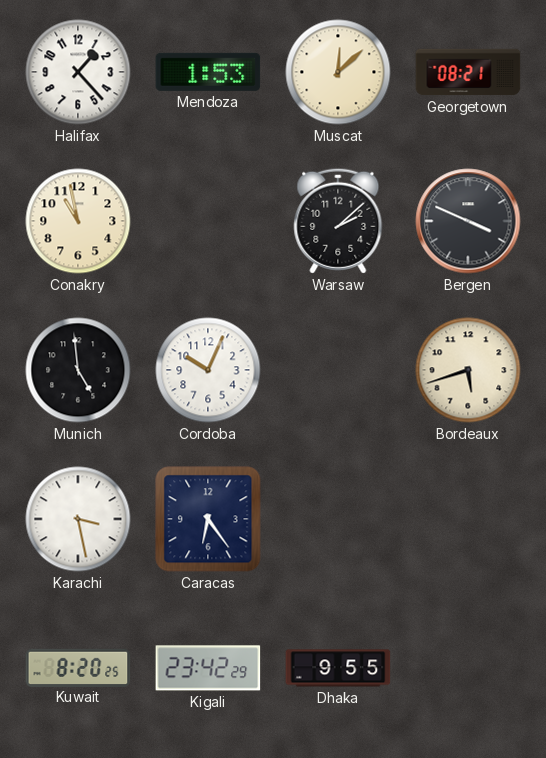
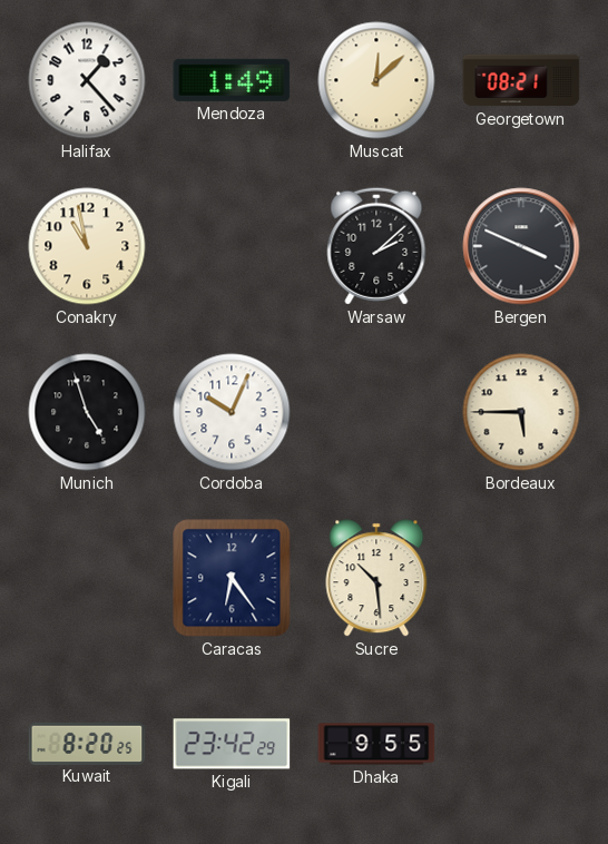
Mendoza: 1:53 -> 1:49 (232, 80)
Munich: 4:59 -> 4:57 (87, 412)
Bordeaux: 5:42 -> 5:45 (521, 412)
Karachi: 3:28 -> none (78, 519)
Sucre: none -> 10:29 (376, 578)
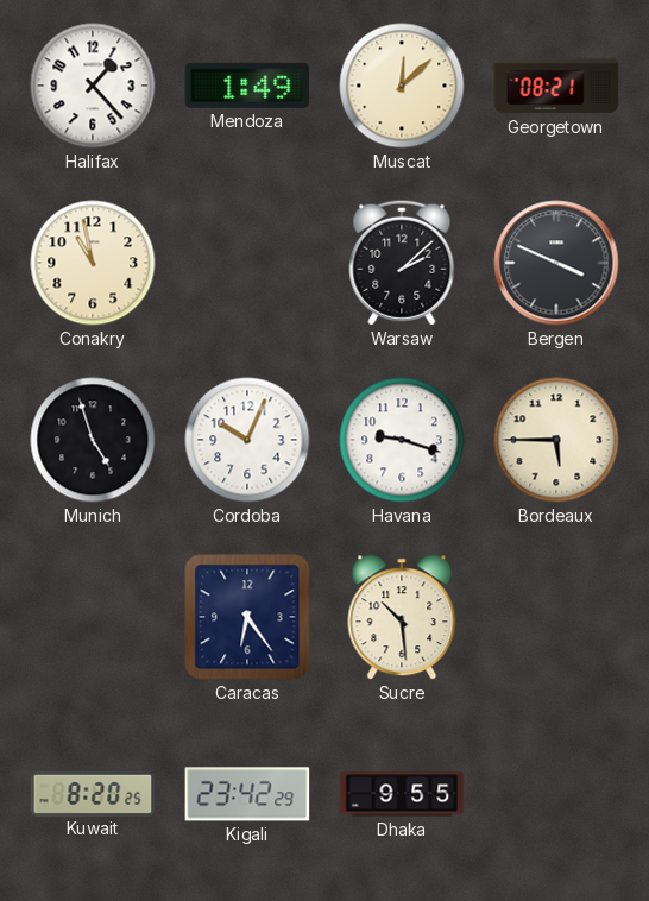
Havana: none -> 9:18 (402, 440)
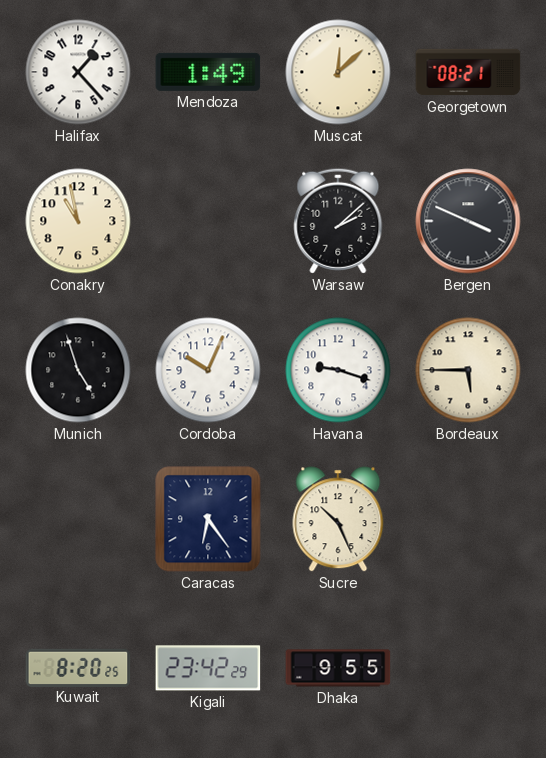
Sucre: 10:29 -> 10:26 (338, 519)
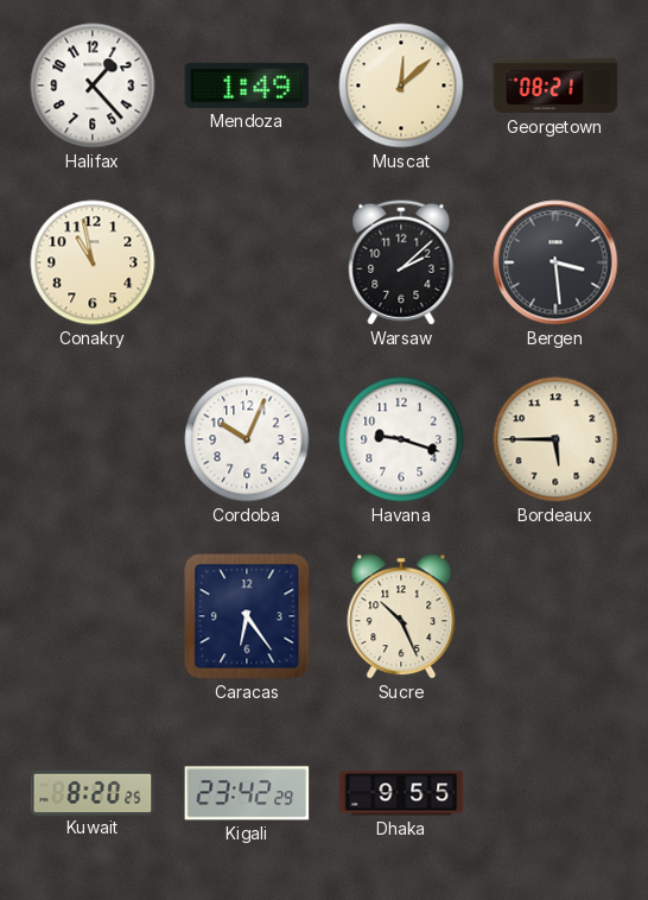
Bergen: 3:49 -> 3:29 (555, 262)
Munich: 4:57 -> none (78, 370)
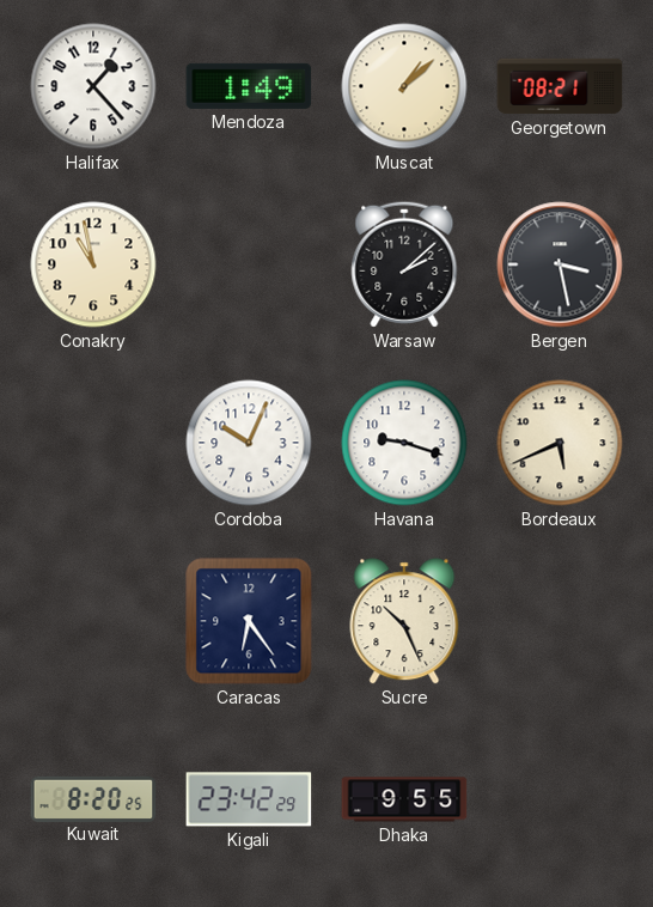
Muscat: 12:08 -> 1:08 (404, 86)
Bergen: 3:29 -> 3:28 (560, 264)
Bordeaux: 5:45 -> 5:41 (560, 443)
